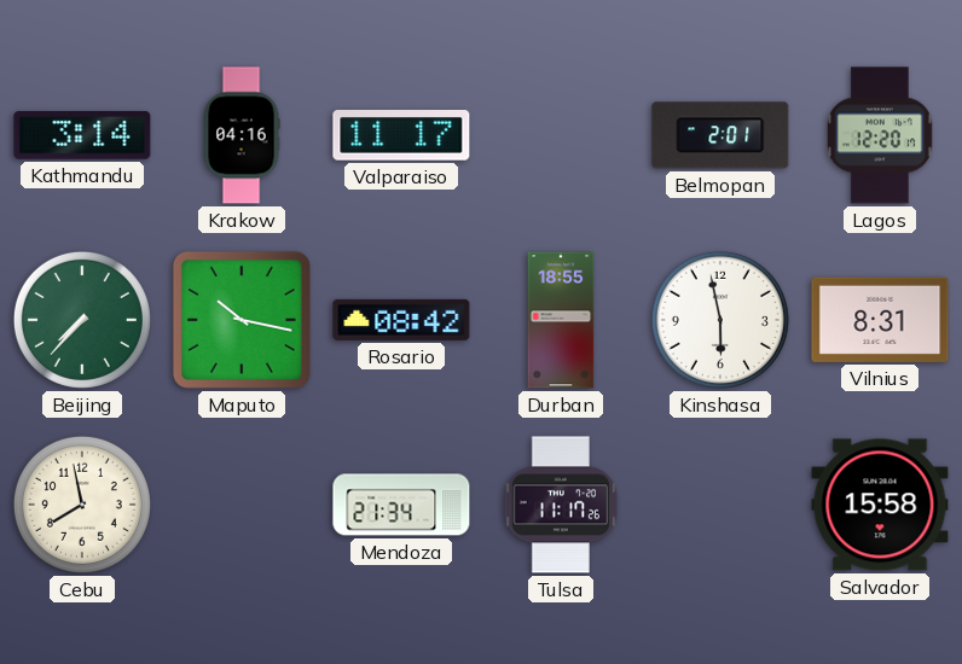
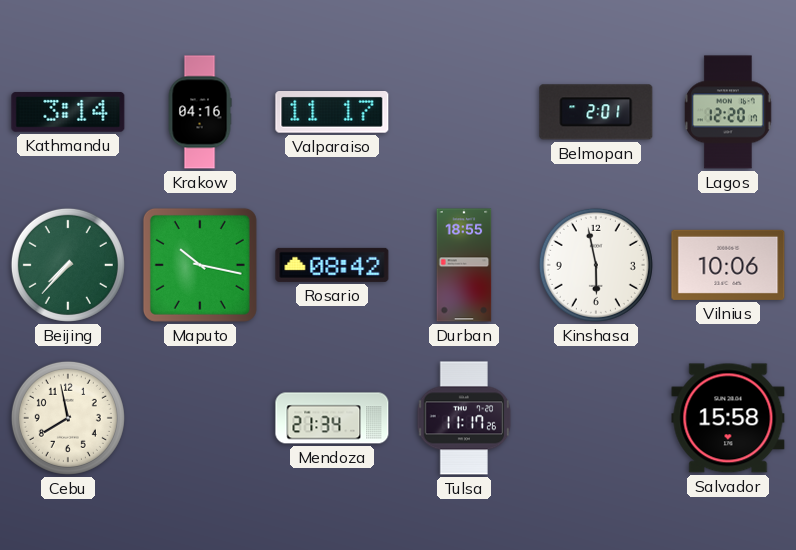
Vilnius: 8:31 -> 10:06 (728, 265)
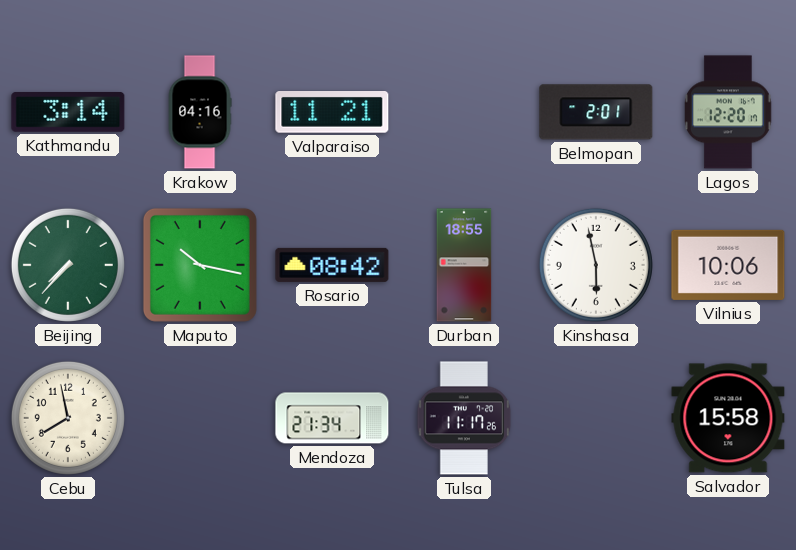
Valparaiso: 11:17 -> 11:21 (332, 113)
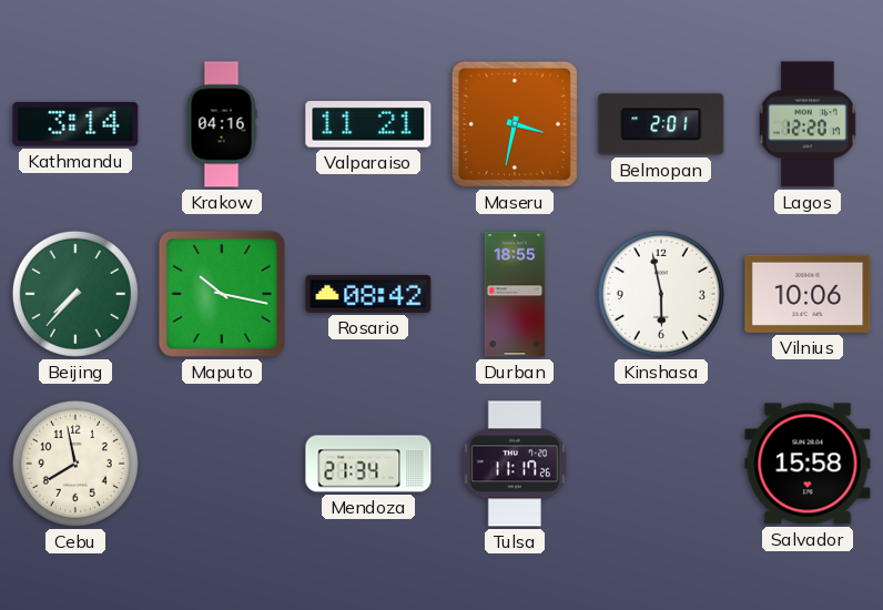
Maseru: none -> 3:32 (515, 124)
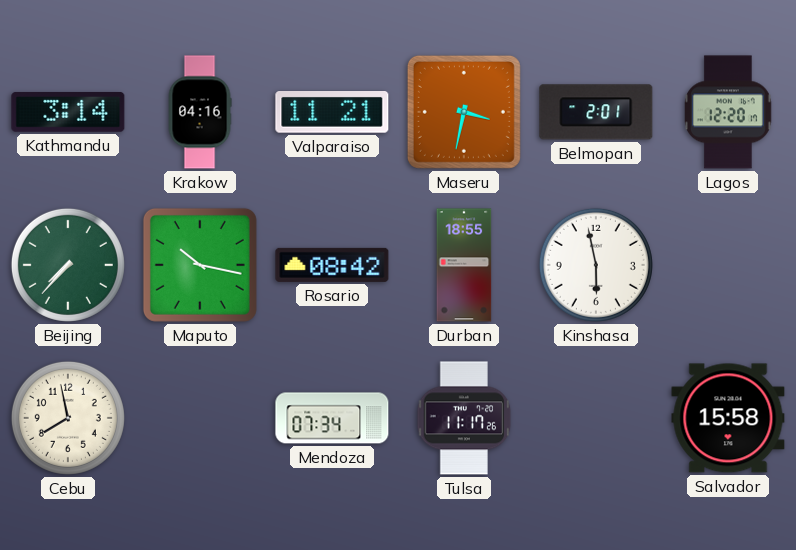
Vilnius: 10:06 -> none (808, 294)
Mendoza: 21:34 -> 07:34 (332, 418)
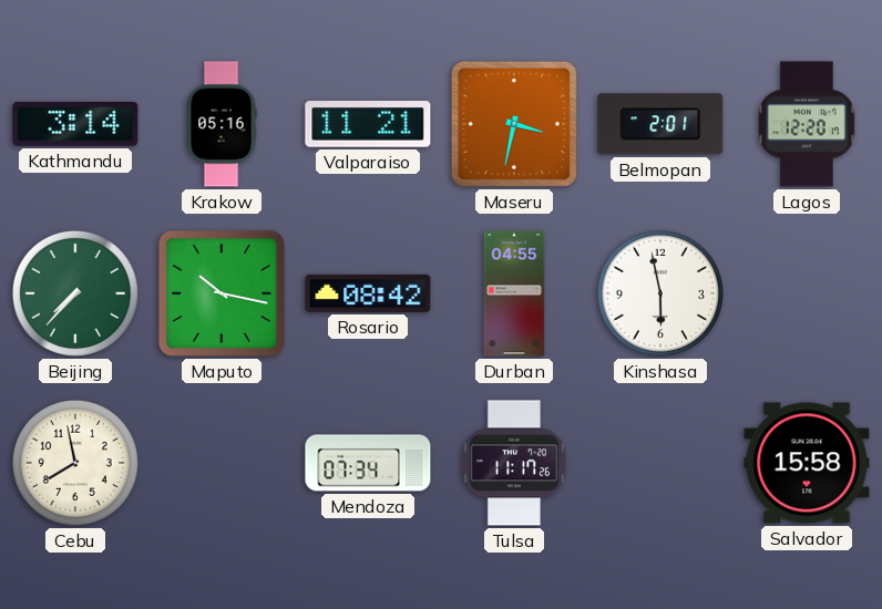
Krakow: 04:16 -> 05:16 (222, 124)
Durban: 18:55 -> 04:55 (514, 293)
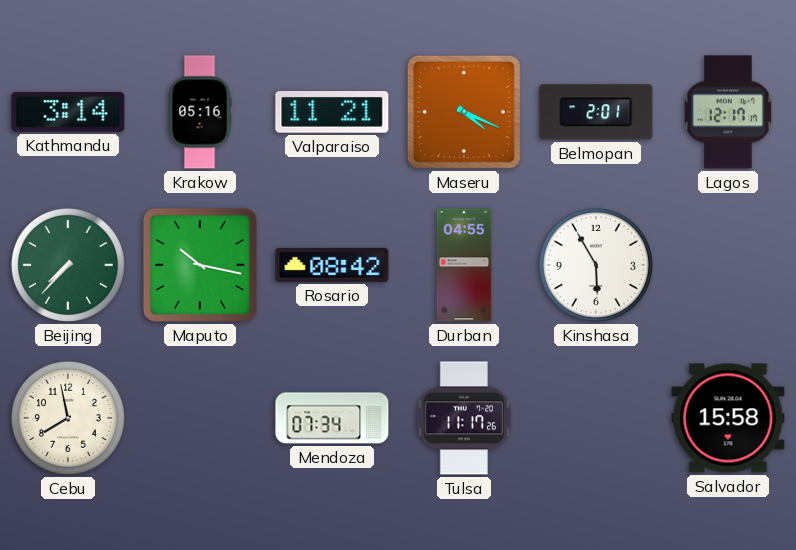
Maseru: 3:32 -> 4:19 (464, 112)
Lagos: 12:20 -> 12:17 (728, 112)
Kinshasa: 5:58 -> 5:55 (596, 265)
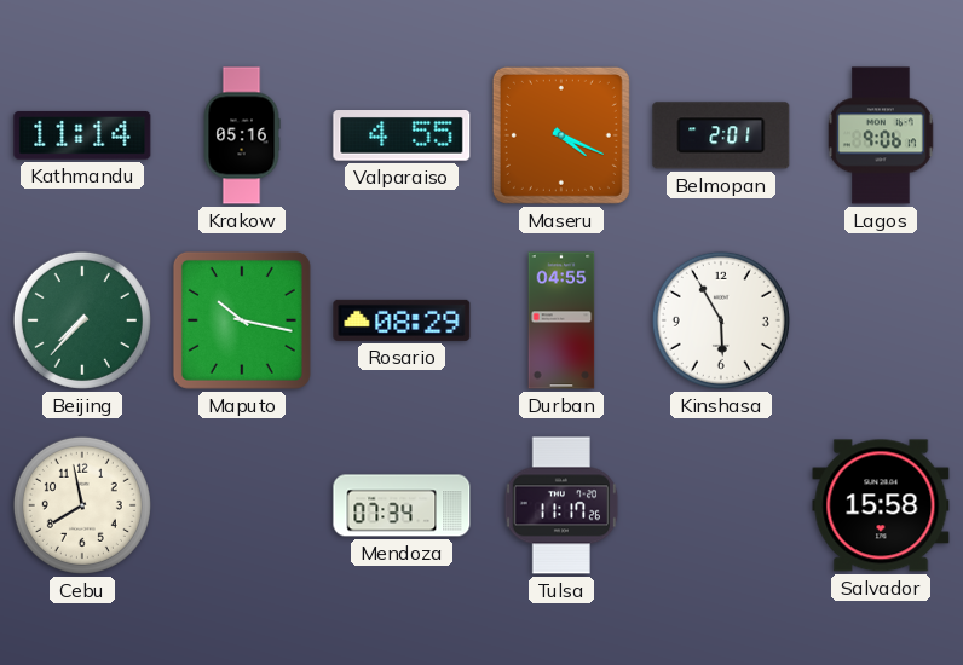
Kathmandu: 3:14 -> 11:14 (82, 135)
Valparaiso: 11:21 -> 4:55 (402, 137)
Lagos: 12:17 -> 9:06 (881, 135)
Rosario: 08:42 -> 08:29 (402, 320)
